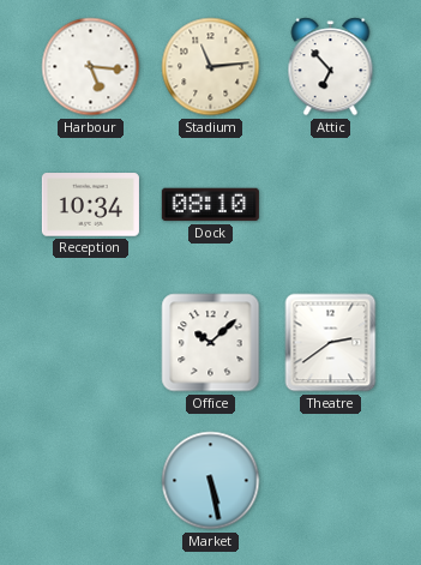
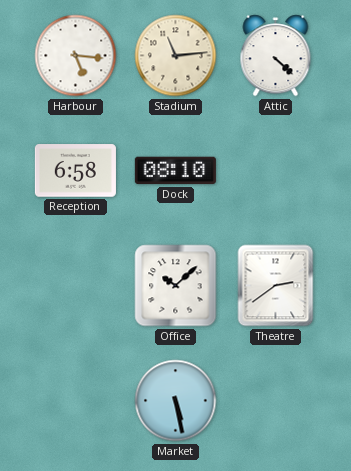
Attic: 6:53 -> 4:22 (276, 56)
Reception: 10:34 -> 6:58 (75, 171)
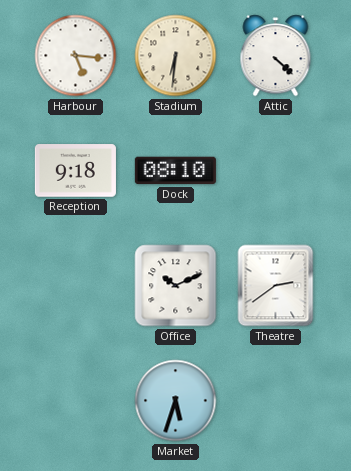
Stadium: 11:14 -> 6:31 (176, 56)
Reception: 6:58 -> 9:18 (75, 171)
Office: 10:08 -> 10:11 (176, 286)
Market: 5:28 -> 5:33 (176, 401)
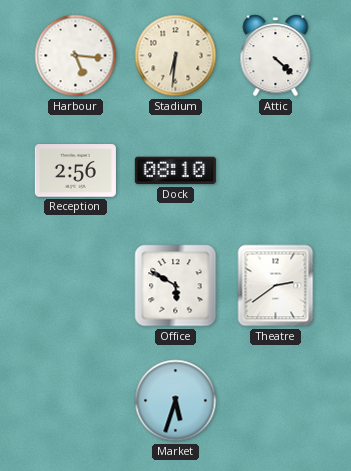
Reception: 9:18 -> 2:56 (75, 171)
Office: 10:11 -> 5:50 (176, 286)
